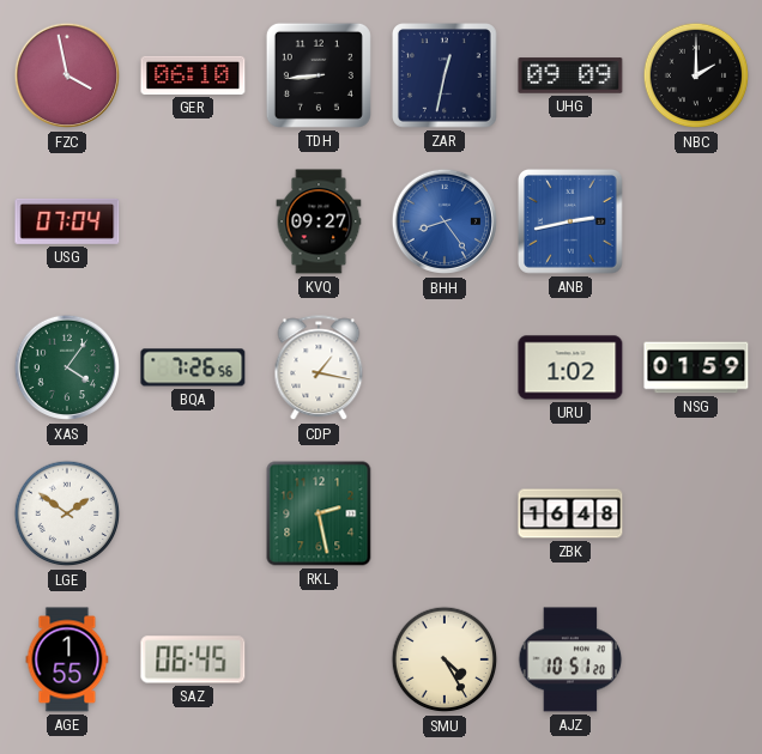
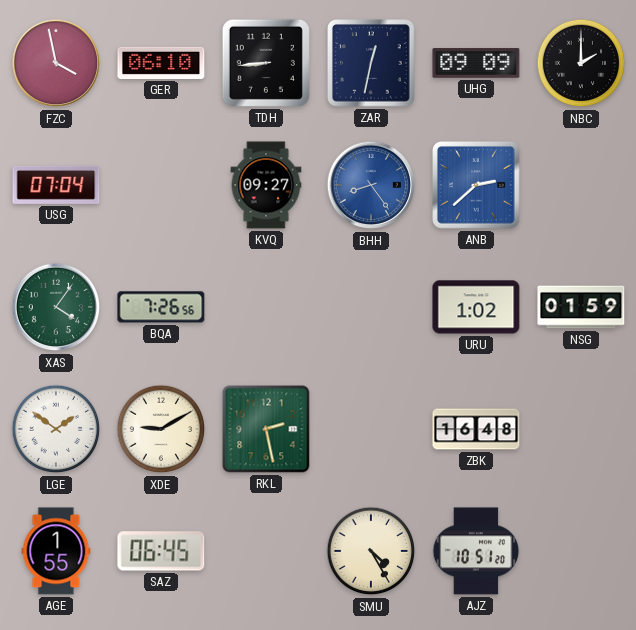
ANB: 2:43 -> 2:38 (477, 186)
CDP: 1:17 -> none (319, 369)
XDE: none -> 9:10 (161, 429)
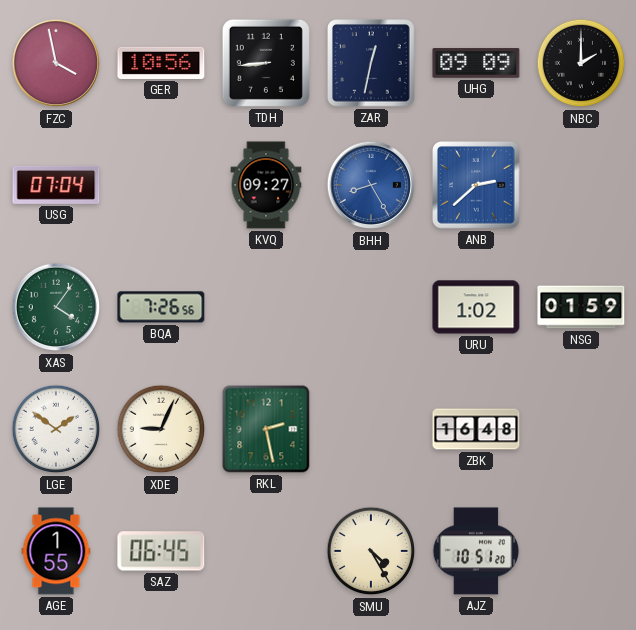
GER: 06:10 -> 10:56 (161, 63)
BHH: 8:24 -> 8:25 (371, 185)
XDE: 9:10 -> 9:04 (161, 429)
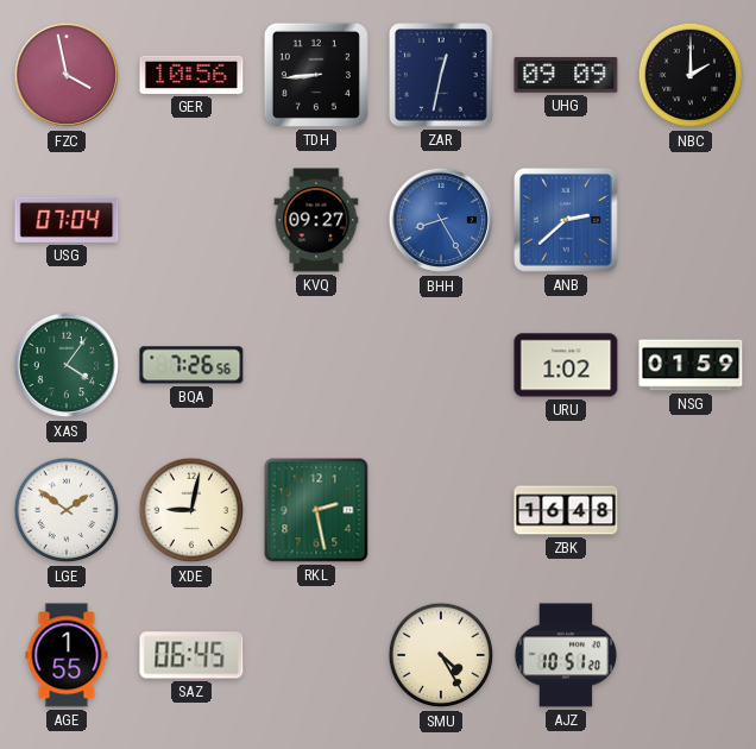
XDE: 9:04 -> 9:02 (191, 510)
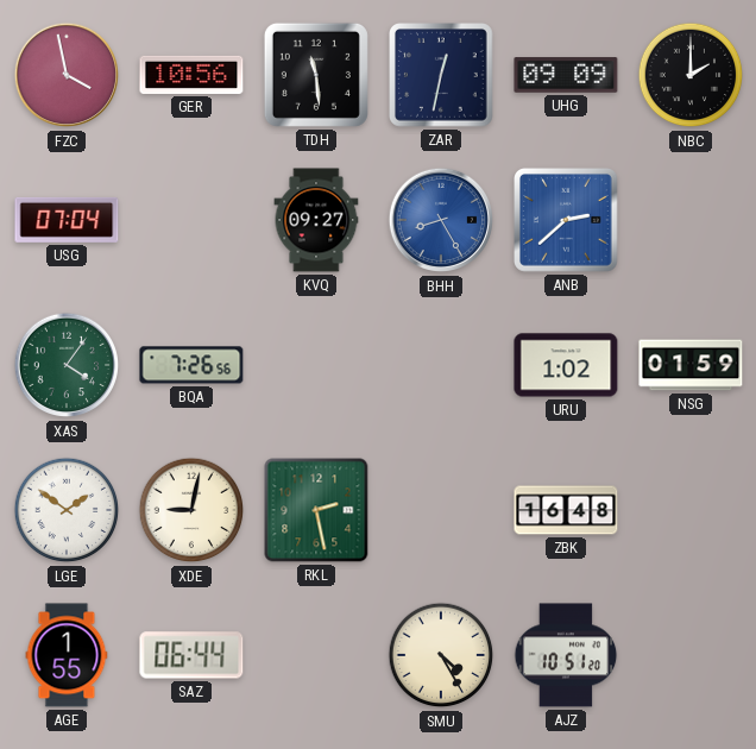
TDH: 8:44 -> 11:29 (316, 75)
SAZ: 06:45 -> 06:44 (191, 655)
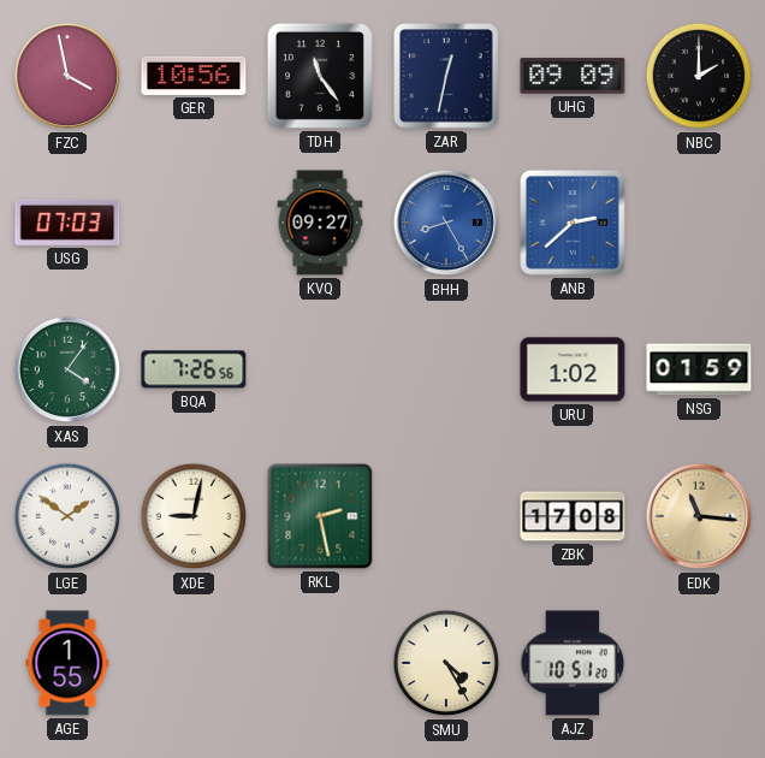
TDH: 11:29 -> 11:24 (320, 76)
USG: 07:04 -> 07:03 (67, 223)
ZBK: 16:48 -> 17:08 (573, 516)
EDK: none -> 11:16 (699, 516)
SAZ: 06:44 -> none (191, 655)
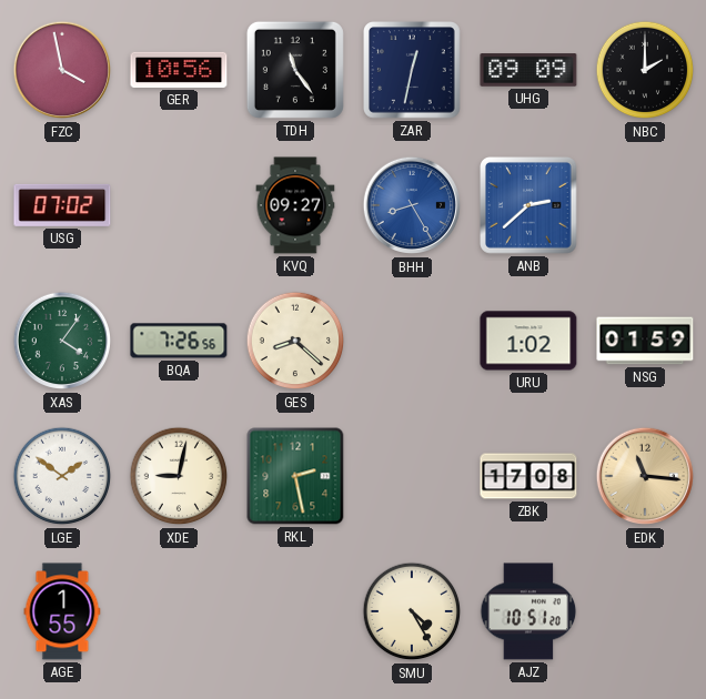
USG: 07:03 -> 07:02 (62, 205)
GES: none -> 8:22 (295, 341)
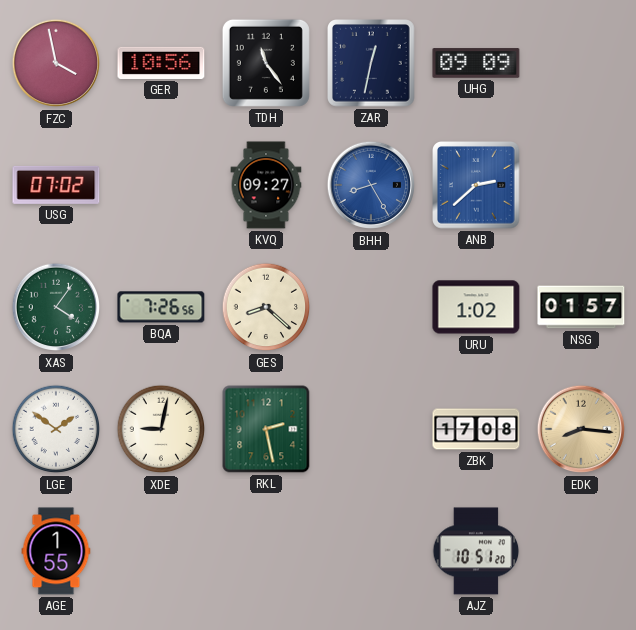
NBC: 2:00 -> none (645, 70)
NSG: 01:59 -> 01:57 (581, 307)
EDK: 11:16 -> 8:16 (581, 429)
SMU: 4:25 -> none (412, 611)
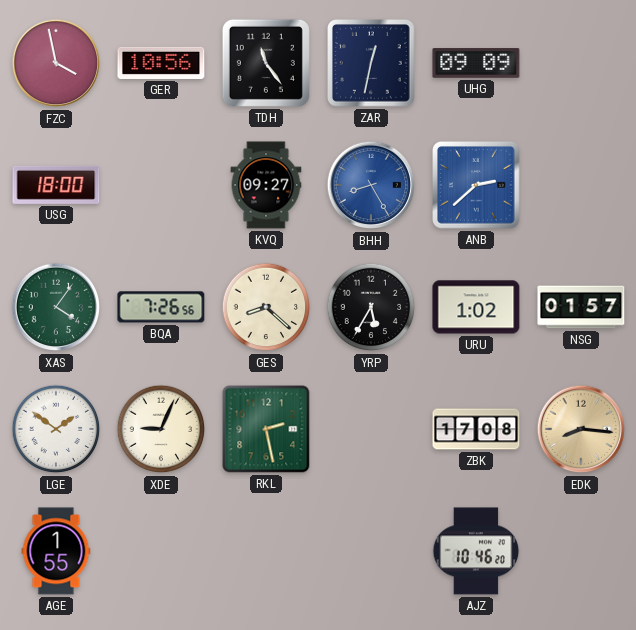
USG: 07:02 -> 18:00 (56, 185)
YRP: none -> 5:35 (371, 307)
XDE: 9:02 -> 9:04 (161, 429)
AJZ: 10:51 -> 10:46 (476, 551)
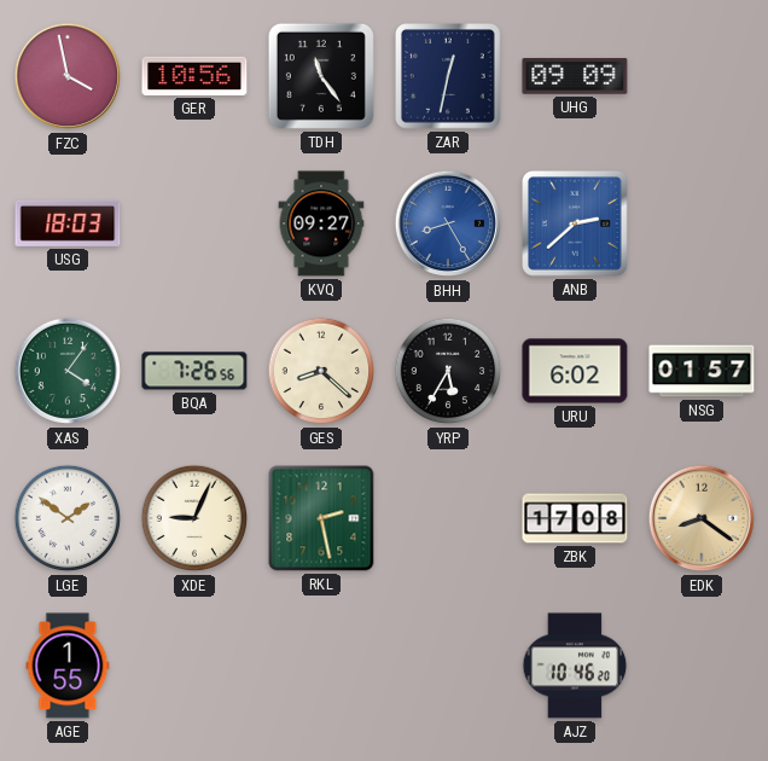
USG: 18:00 -> 18:03 (68, 223)
URU: 1:02 -> 6:02 (575, 371)
EDK: 8:16 -> 8:21 (702, 518)
